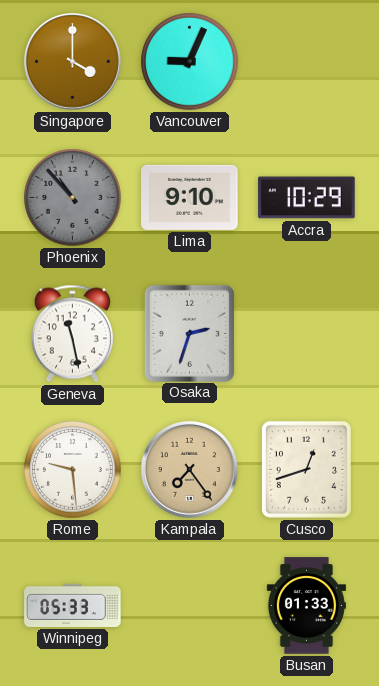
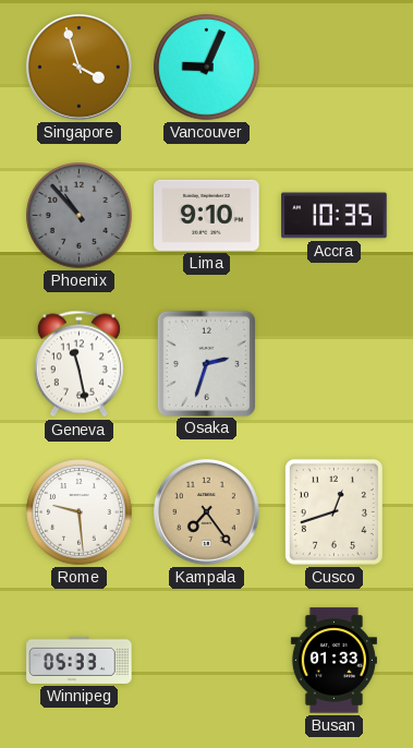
Singapore: 4:00 -> 3:57 (78, 67)
Accra: 10:29 -> 10:35 (335, 216)
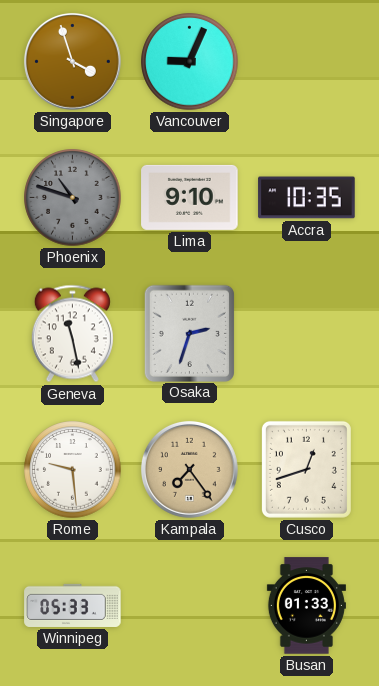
Phoenix: 10:53 -> 10:48 (73, 198)
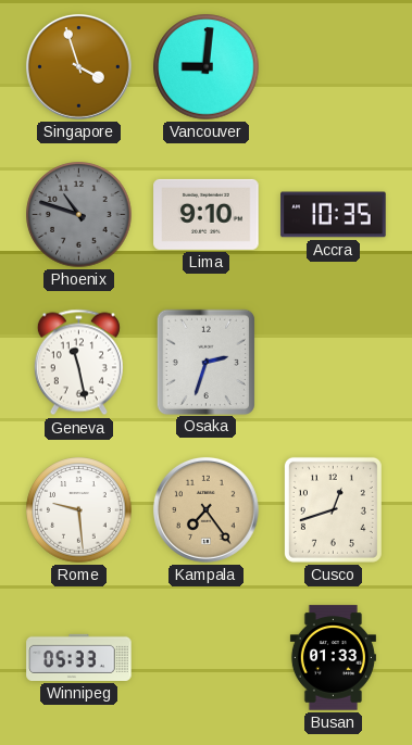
Vancouver: 9:04 -> 9:01 (207, 67)
